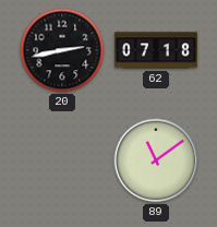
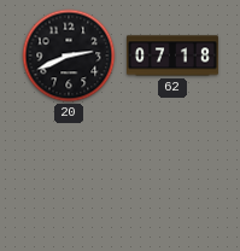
20: 2:43 -> 2:41 (69, 56)
89: 11:09 -> none (156, 160)
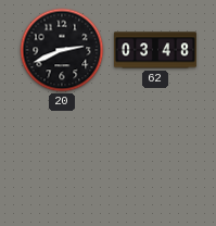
62: 07:18 -> 03:48 (155, 50)
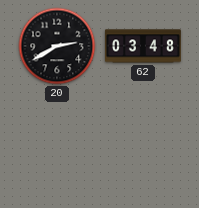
20: 2:41 -> 2:40 (57, 46)
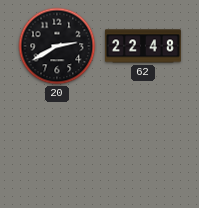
62: 03:48 -> 22:48 (143, 46)
